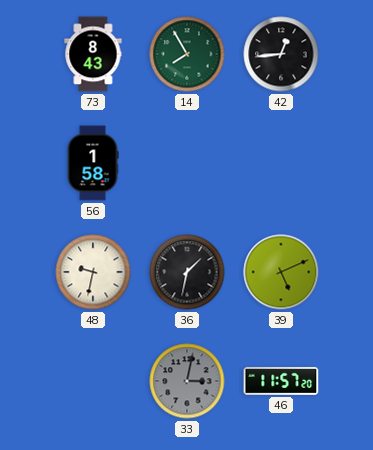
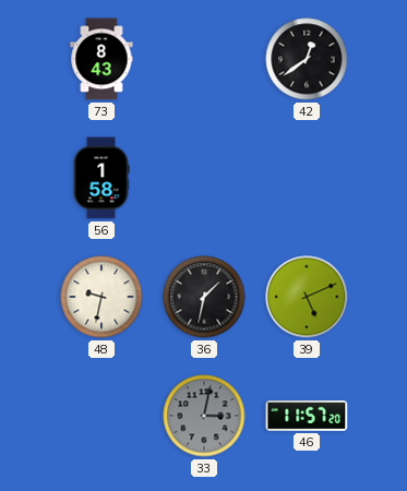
14: 7:55 -> none (187, 54)
42: 12:44 -> 12:39 (307, 59)
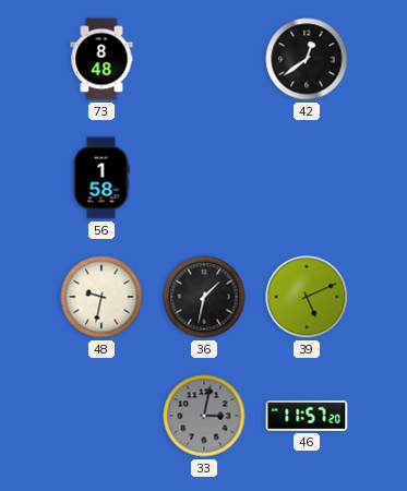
73: 8:43 -> 8:48 (101, 59)
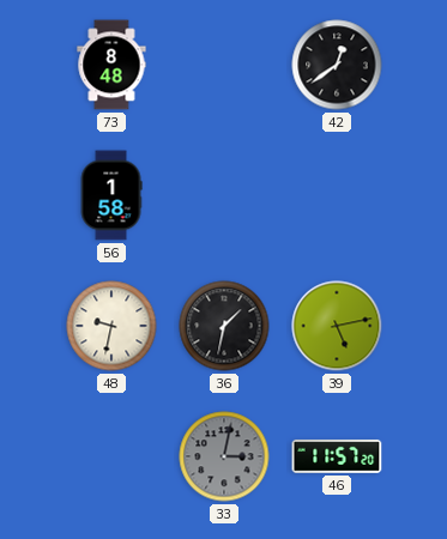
39: 5:11 -> 5:13 (337, 326)
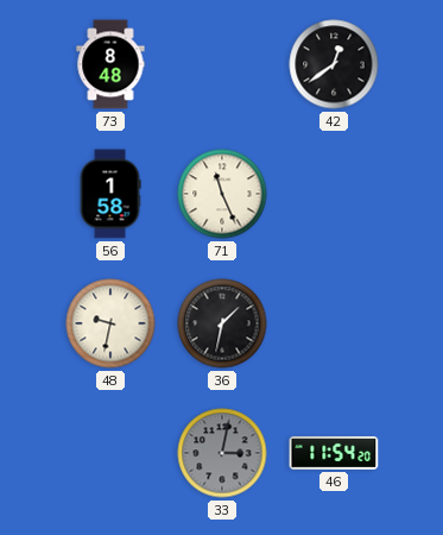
71: none -> 11:26 (222, 194)
39: 5:13 -> none (337, 326)
46: 11:57 -> 11:54 (334, 453)
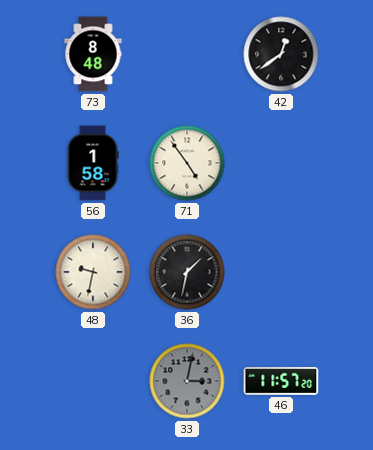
71: 11:26 -> 4:54 (187, 163)
46: 11:54 -> 11:57 (281, 381)
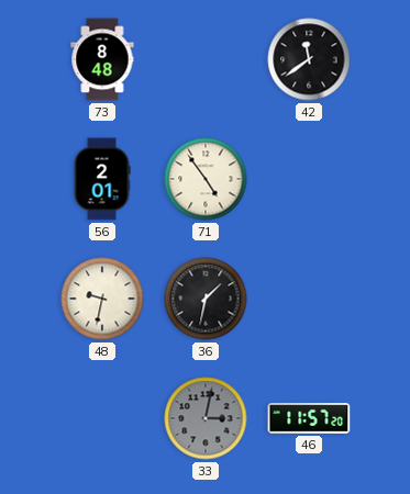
42: 12:39 -> 11:39 (309, 59)
56: 1:58 -> 2:01 (102, 179)
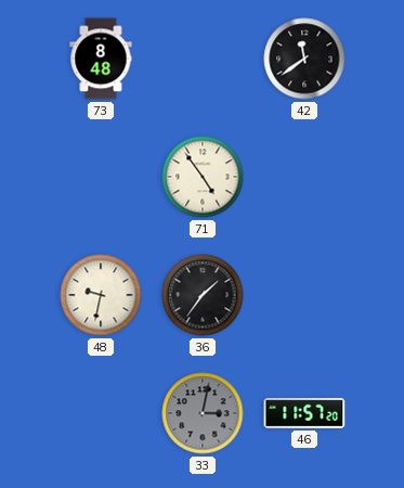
56: 2:01 -> none (102, 179)
36: 1:32 -> 1:36 (203, 295)
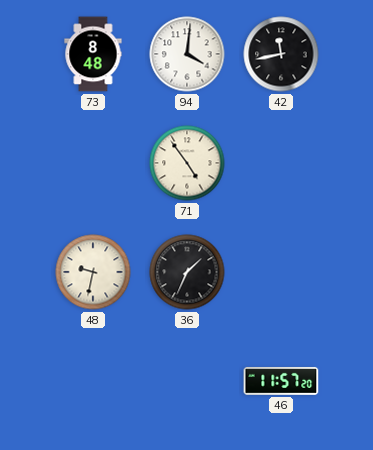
94: none -> 4:01 (187, 54)
42: 11:39 -> 11:43 (281, 54)
36: 1:36 -> 1:34 (187, 272)
33: 3:02 -> none (203, 413)
